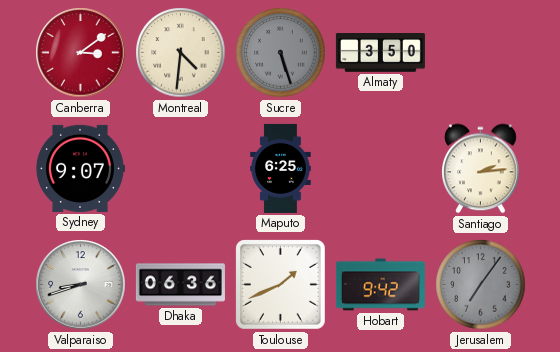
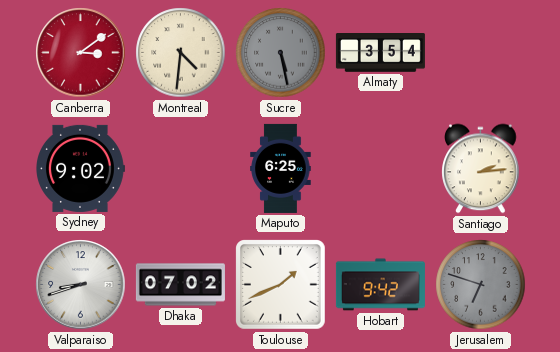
Sucre: 5:27 -> 5:28 (281, 53)
Almaty: 3:50 -> 3:54 (380, 53)
Sydney: 9:07 -> 9:02 (81, 168)
Dhaka: 06:36 -> 07:02 (180, 285)
Jerusalem: 7:06 -> 6:48 (481, 285)
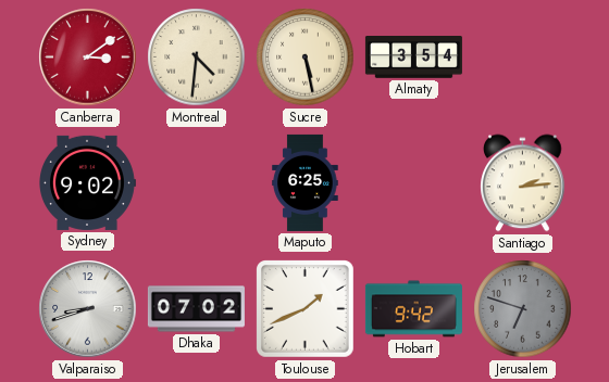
Sucre dial: grey -> cream (306, 58)
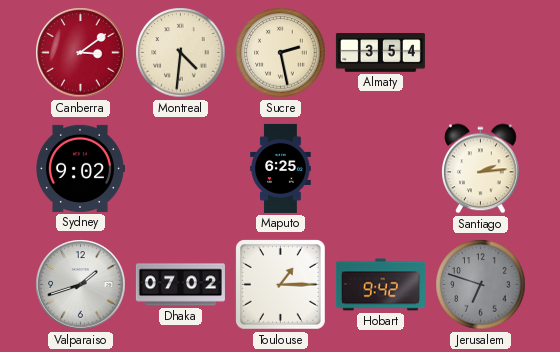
Sucre: 5:28 -> 2:28 (281, 53)
Valparaiso: 8:42 -> 1:42 (81, 285)
Toulouse: 1:41 -> 1:15 (281, 285)
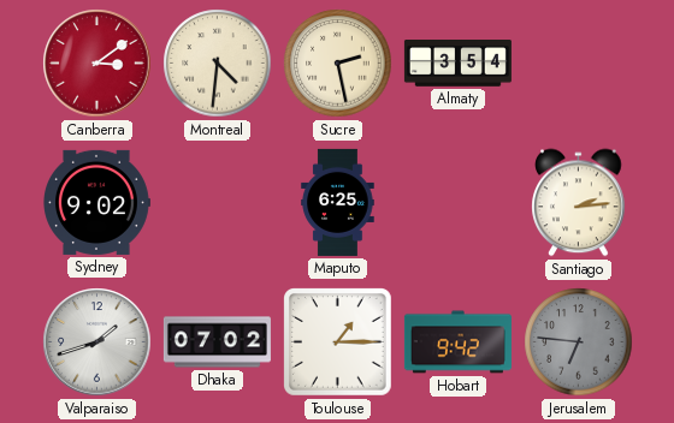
Jerusalem: 6:48 -> 6:46 (579, 342)
